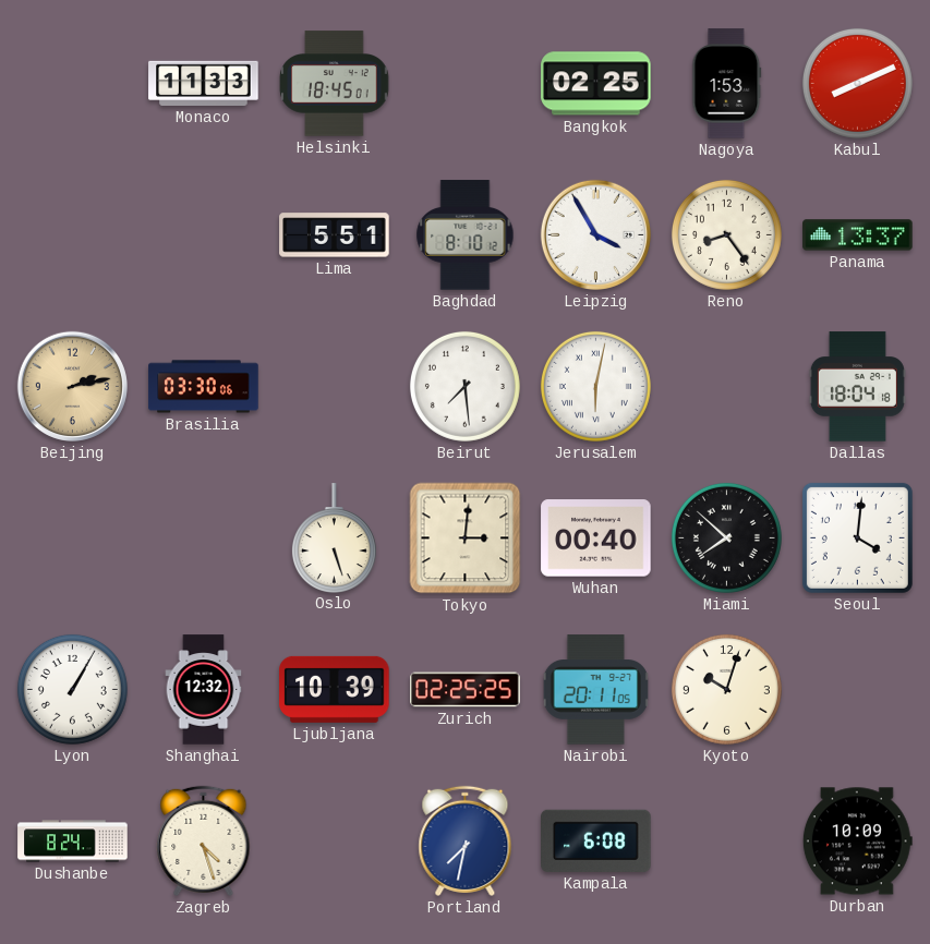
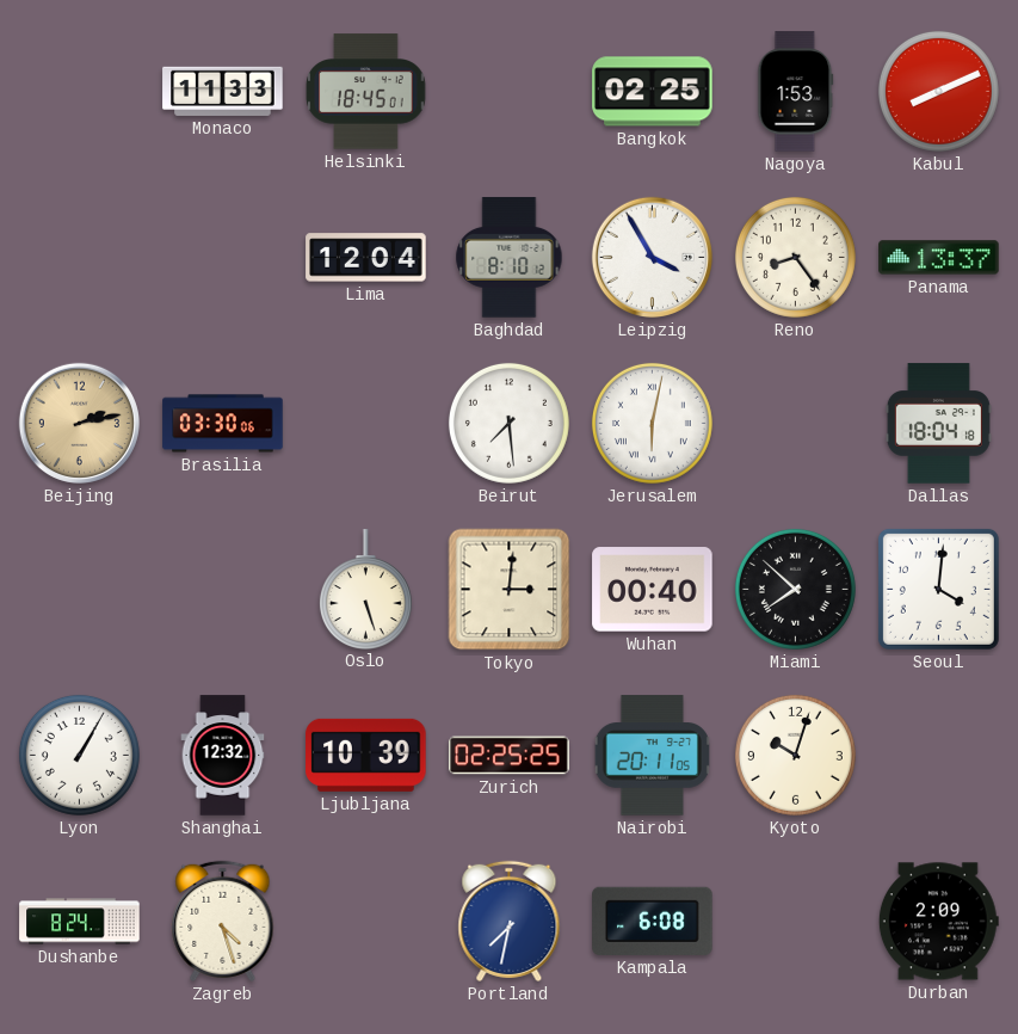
Lima: 5:51 -> 12:04 (366, 258)
Durban: 10:09 -> 2:09 (938, 922)
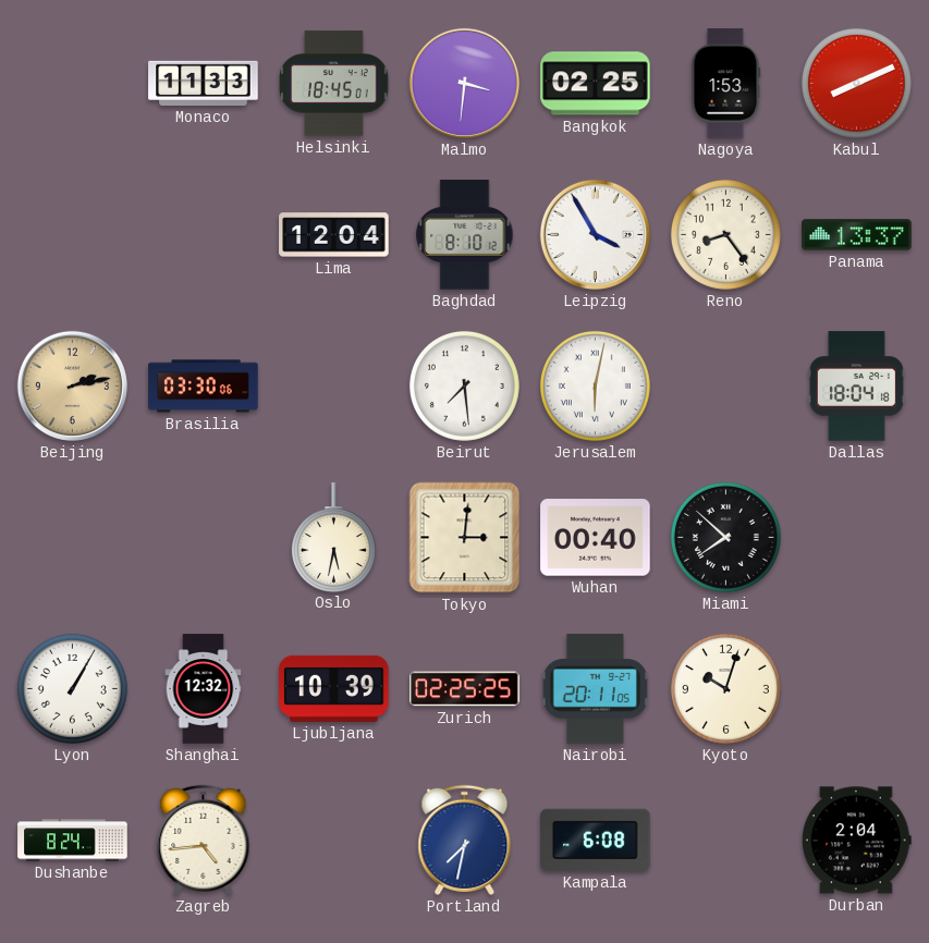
Malmo: none -> 3:31 (464, 83)
Oslo: 5:27 -> 5:32 (333, 537)
Seoul: 4:01 -> none (938, 589)
Zagreb: 4:27 -> 4:44 (204, 840)
Durban: 2:09 -> 2:04 (856, 841)
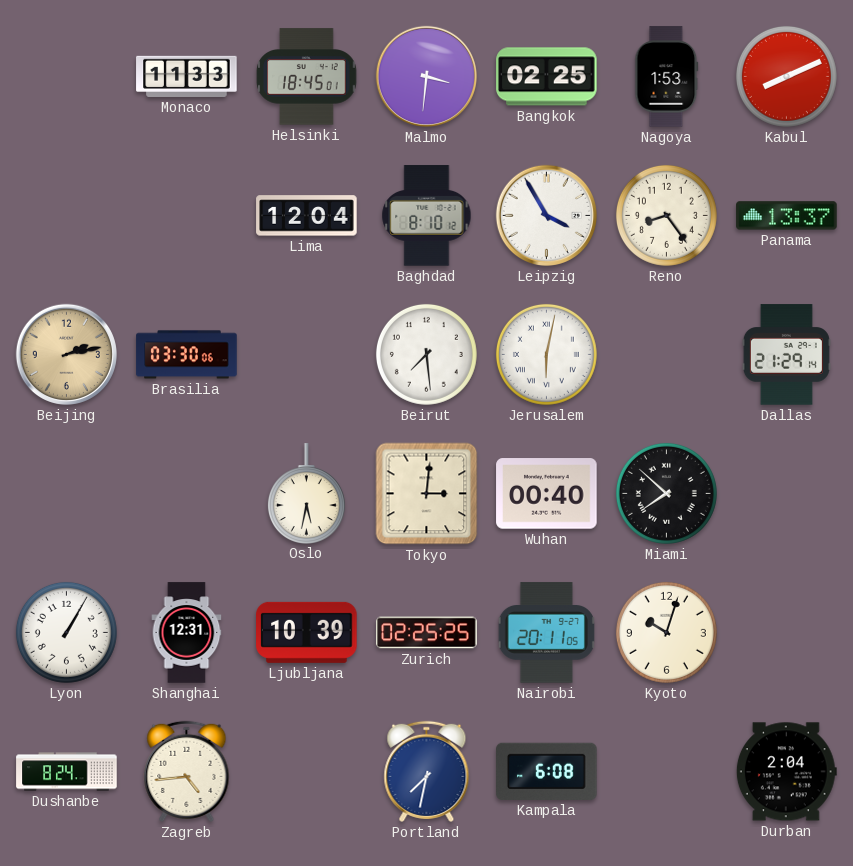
Dallas: 18:04 -> 21:29 (786, 355)
Shanghai: 12:32 -> 12:31 (187, 633)
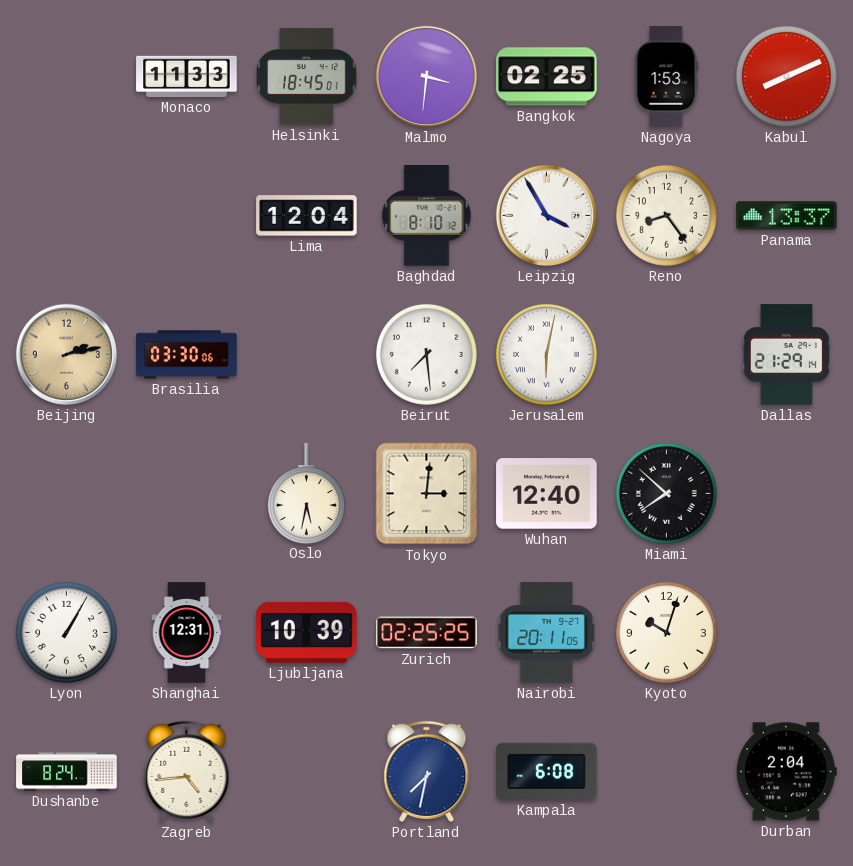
Wuhan: 00:40 -> 12:40 (547, 494)
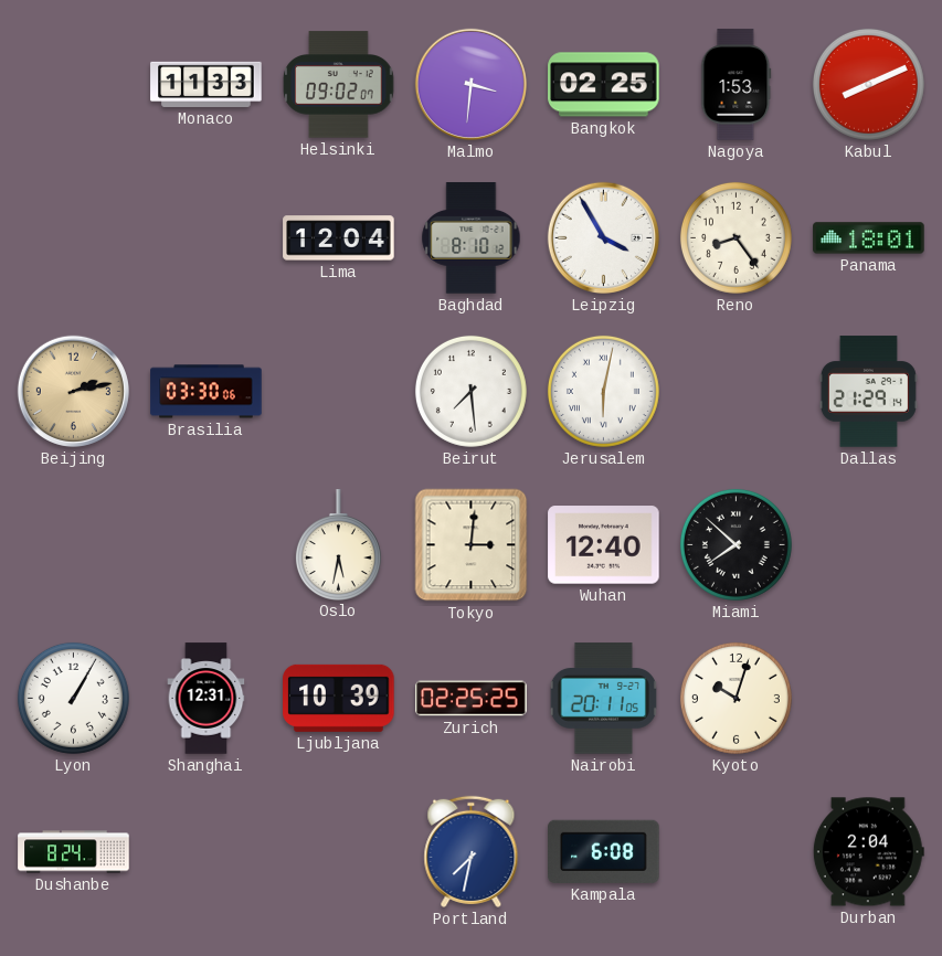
Helsinki: 18:45 -> 09:02 (339, 85)
Panama: 13:37 -> 18:01 (869, 238)
Zagreb: 4:44 -> none (187, 771)
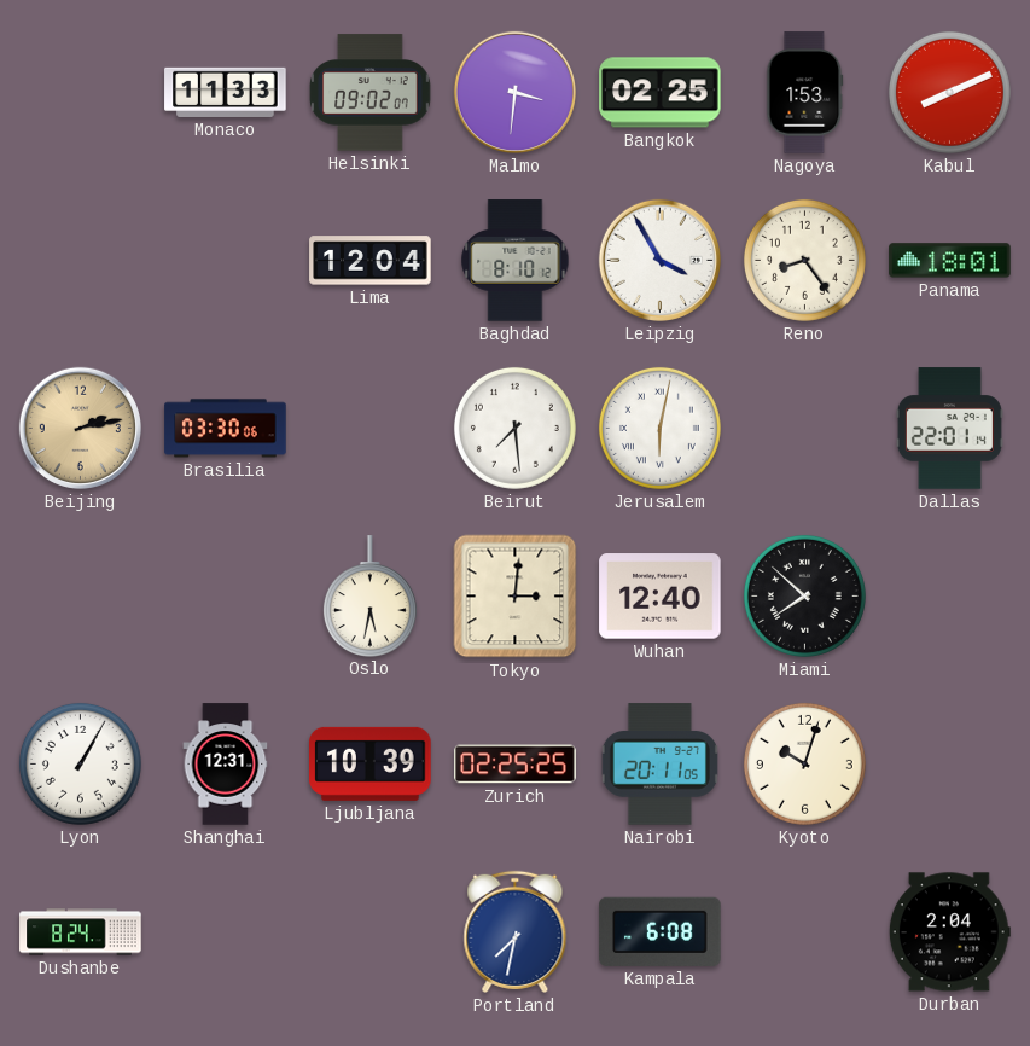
Dallas: 21:29 -> 22:01 (949, 429)
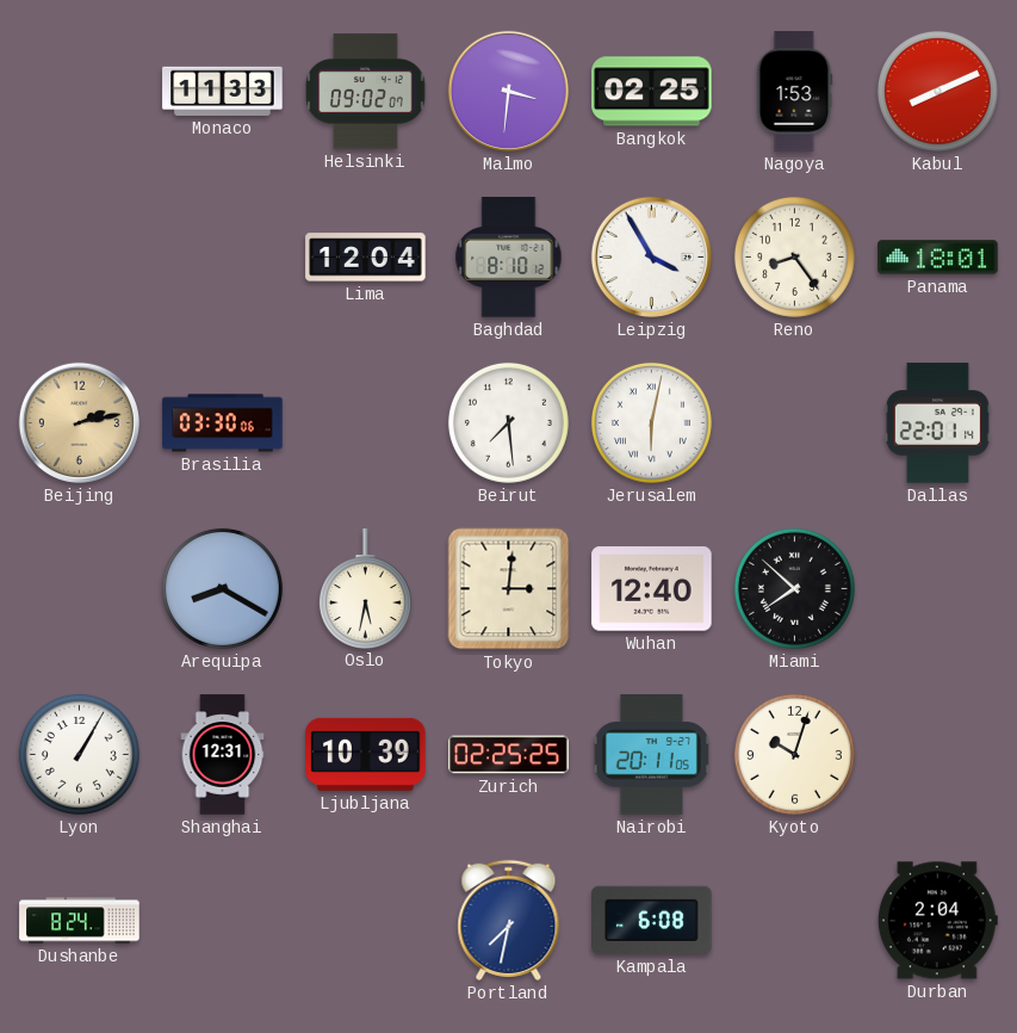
Arequipa: none -> 8:20 (222, 588)
